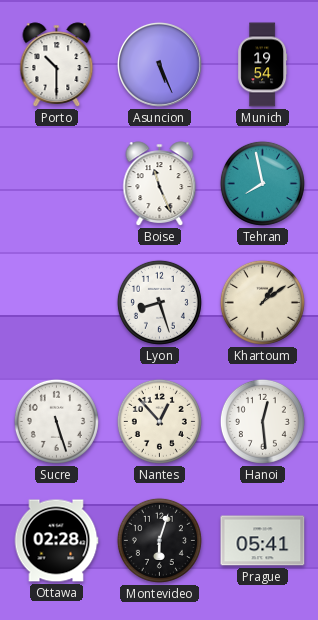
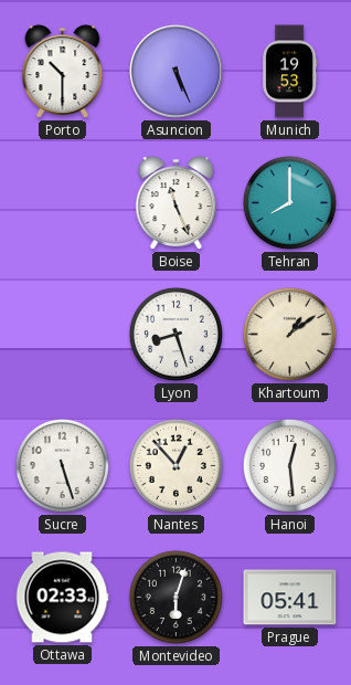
Munich: 19:54 -> 19:53 (290, 72)
Tehran: 7:58 -> 8:00 (289, 202)
Ottawa: 02:28 -> 02:33 (62, 598)
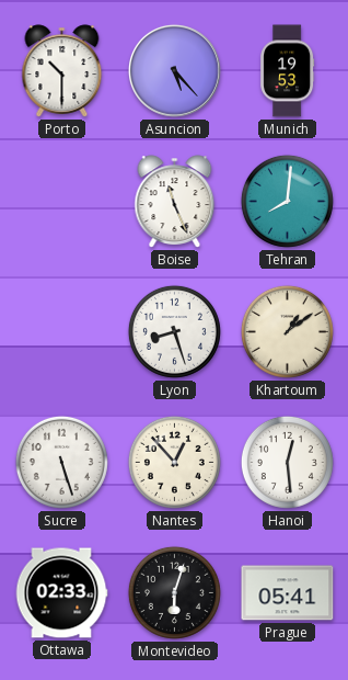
Asuncion: 5:26 -> 5:23 (174, 70)
Tehran: 8:00 -> 8:01 (287, 201)
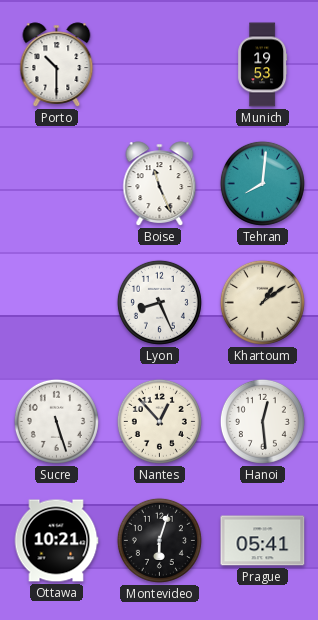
Asuncion: 5:23 -> none (174, 70)
Lyon: 8:27 -> 8:26 (159, 302)
Ottawa: 02:33 -> 10:21 (56, 541)
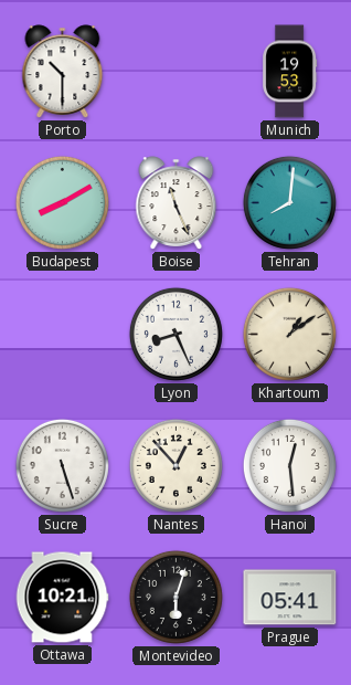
Budapest: none -> 8:10 (62, 202)
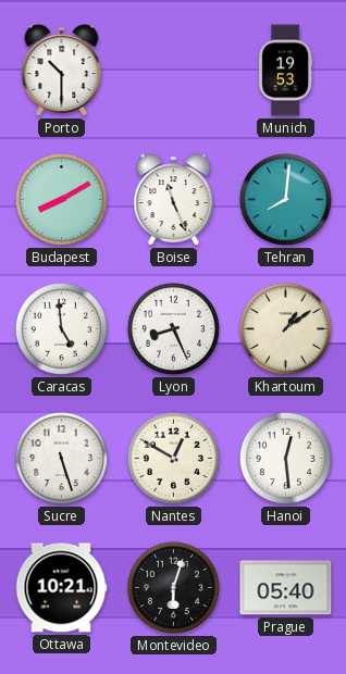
Caracas: none -> 4:59 (61, 328)
Nantes: 12:53 -> 12:50 (173, 458)
Prague: 05:41 -> 05:40 (286, 588)
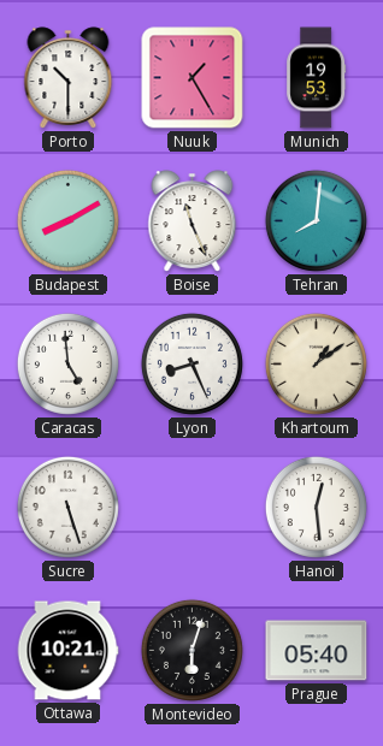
Nuuk: none -> 1:25 (193, 78)
Nantes: 12:50 -> none (173, 458)
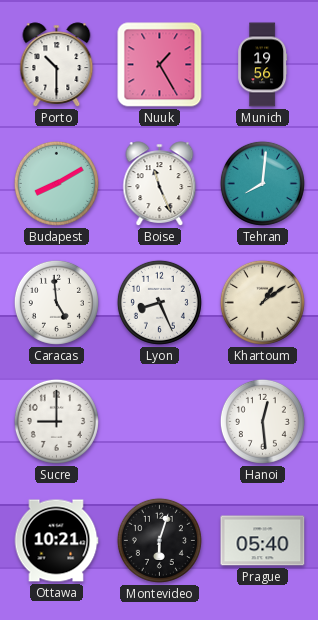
Munich: 19:53 -> 19:56 (263, 65)
Sucre: 5:27 -> 9:00 (56, 421)
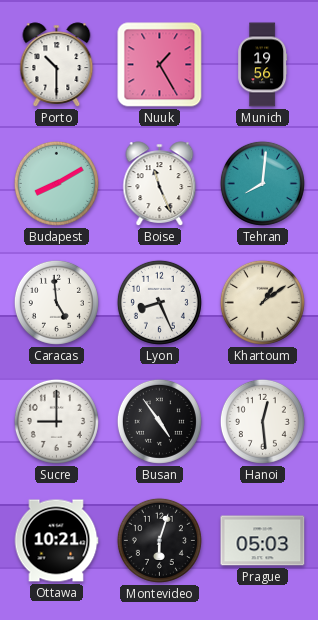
Busan: none -> 4:54 (159, 421)
Prague: 05:40 -> 05:03 (263, 541)
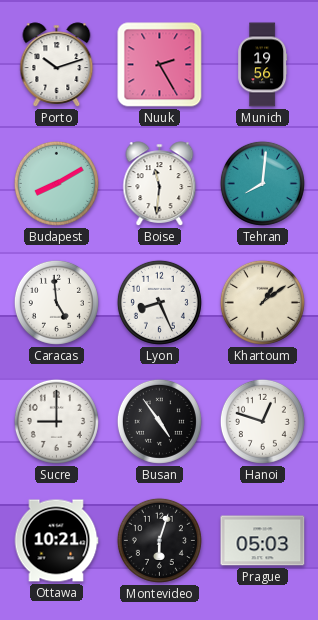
Porto: 10:30 -> 10:12 (57, 65)
Nuuk: 1:25 -> 2:25 (160, 65)
Boise: 11:26 -> 11:31 (160, 184)
Hanoi: 12:29 -> 12:48 (262, 421)
